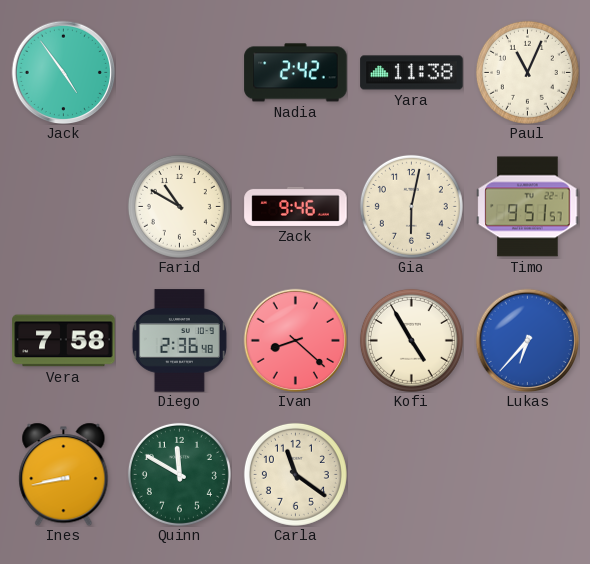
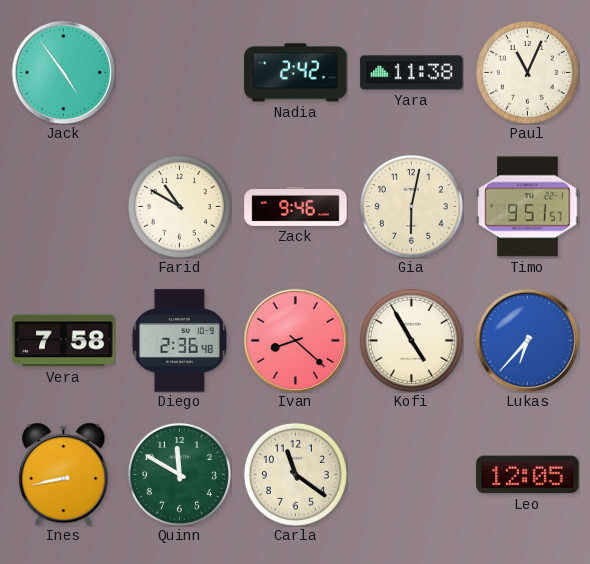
Leo: none -> 12:05 (528, 475)
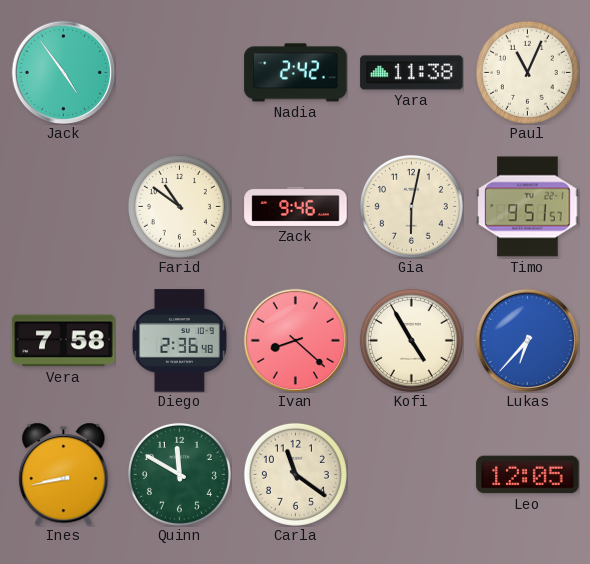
Farid: 10:50 -> 10:51 (179, 206)
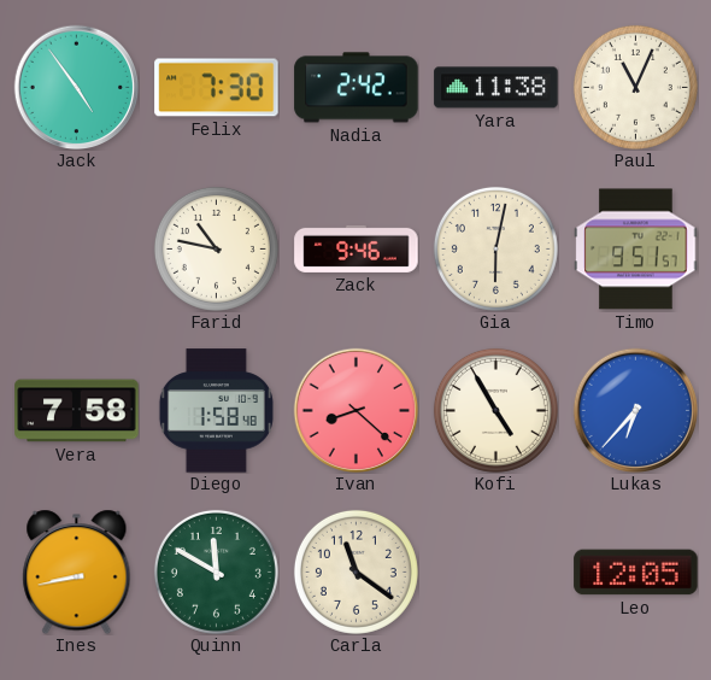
Felix: none -> 7:30 (217, 88)
Farid: 10:51 -> 10:47 (216, 248)
Diego: 2:36 -> 1:58 (216, 411)
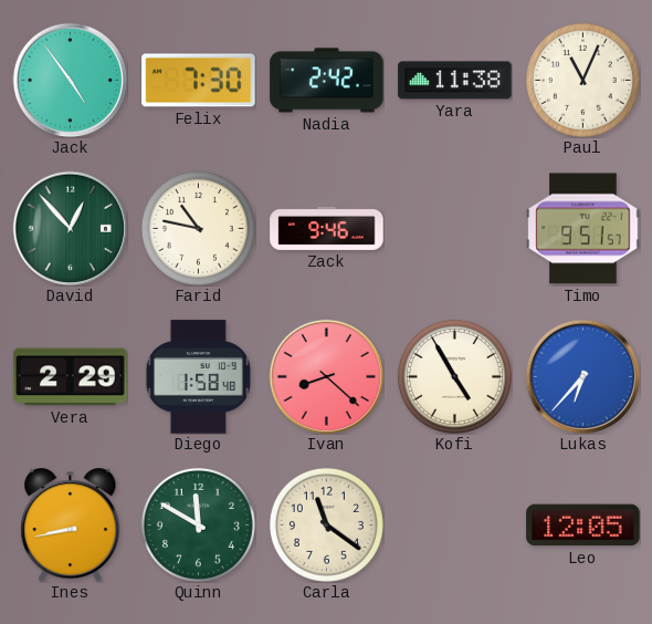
David: none -> 12:53 (70, 228)
Gia: 6:02 -> none (495, 248)
Vera: 7:58 -> 2:29 (71, 377)
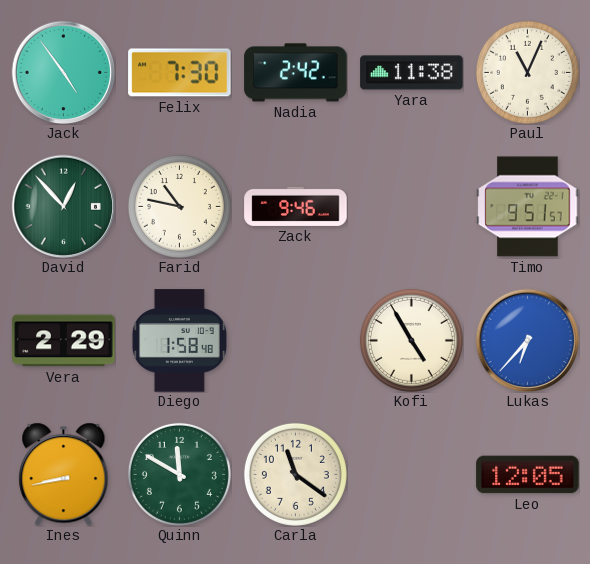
Ivan: 8:22 -> none (326, 376)
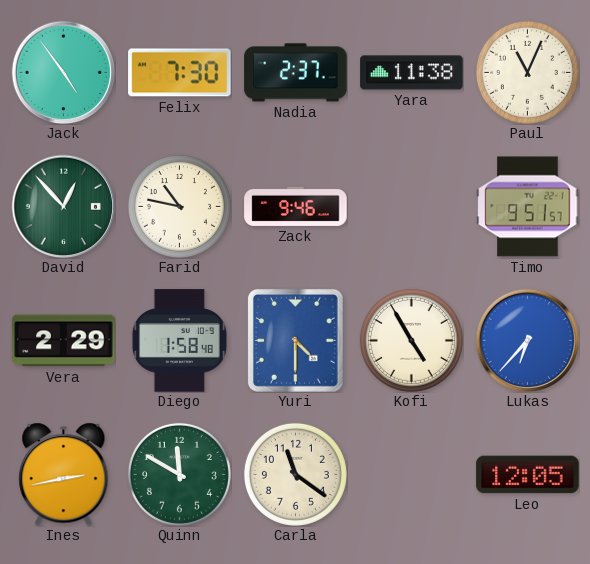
Nadia: 2:42 -> 2:37 (296, 73)
Yuri: none -> 4:30 (295, 340)
Ines: 8:43 -> 2:43 (64, 474)
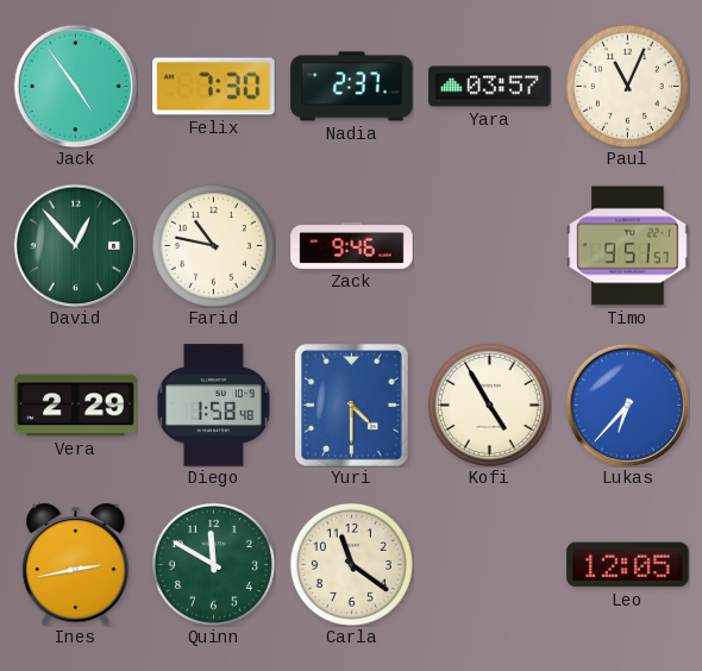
Yara: 11:38 -> 03:57 (490, 87)
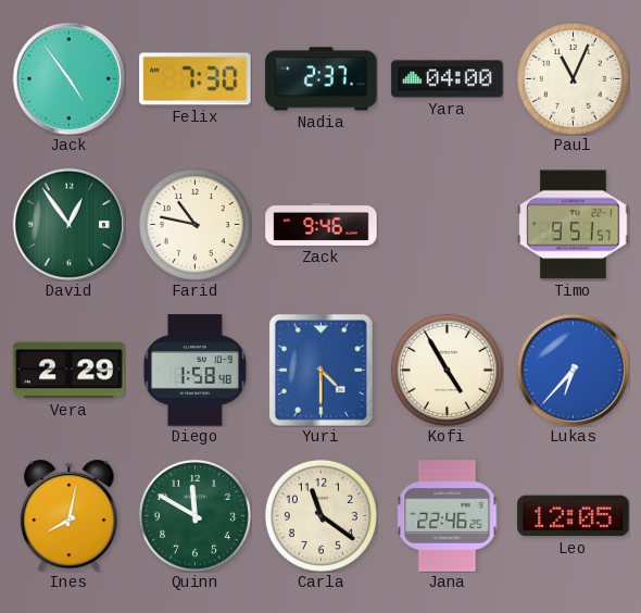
Yara: 03:57 -> 04:00 (448, 79)
David: 12:53 -> 12:54 (68, 224)
Ines: 2:43 -> 8:02 (70, 515)
Jana: none -> 22:46 (448, 516)
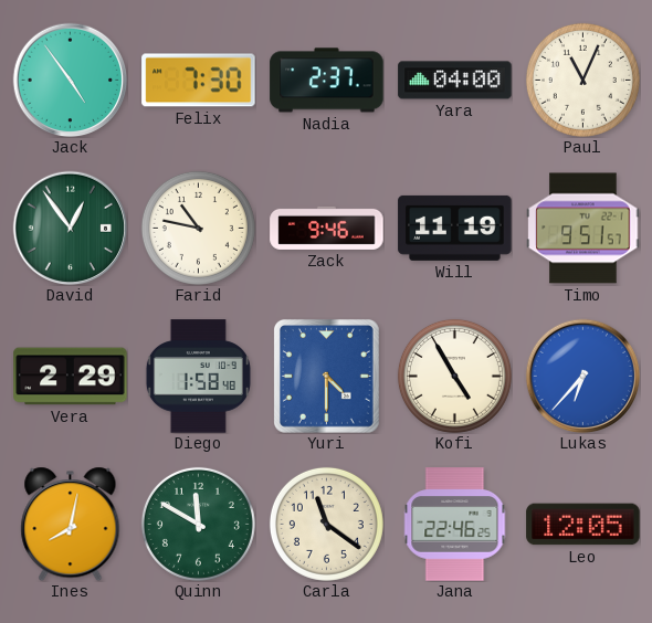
Will: none -> 11:19 (455, 228)
